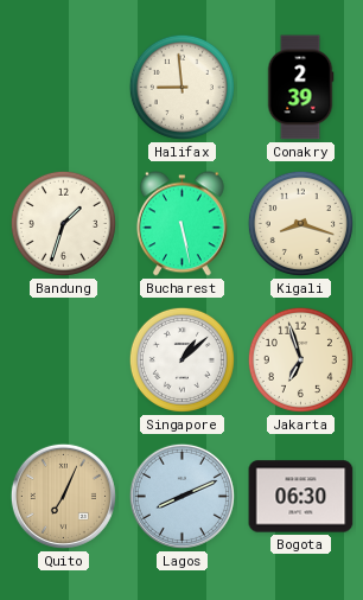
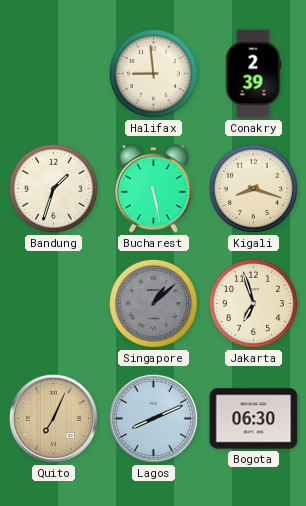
Singapore dial: white -> grey (153, 303)
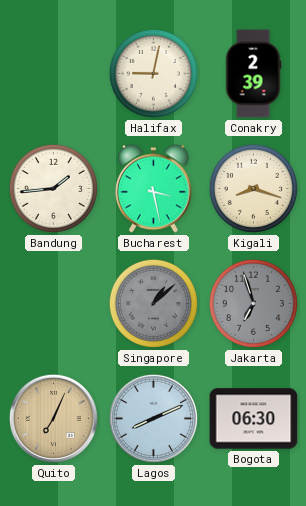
Halifax: 8:59 -> 9:02 (153, 73)
Bandung: 1:33 -> 1:44 (53, 188)
Bucharest: 5:28 -> 3:28 (153, 189)
Jakarta dial: cream -> grey (253, 303)
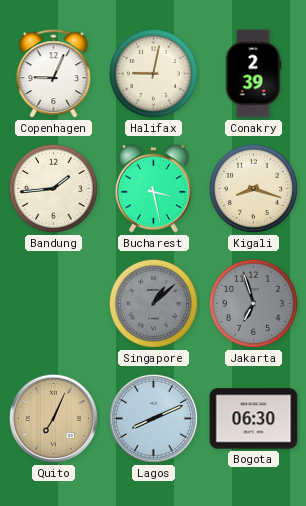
Copenhagen: none -> 9:04 (54, 74)
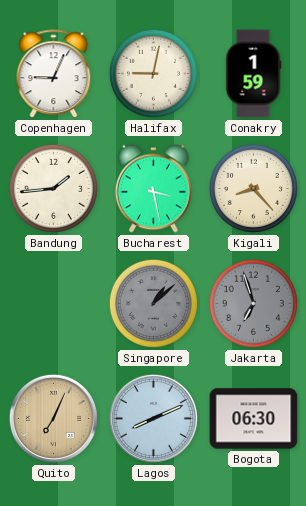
Conakry: 2:39 -> 1:59 (253, 74)
Kigali: 8:18 -> 8:23 (253, 188)
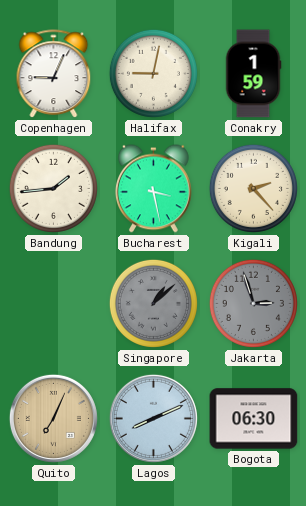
Kigali: 8:23 -> 2:23 (253, 188)
Jakarta: 6:57 -> 2:57 (253, 303)
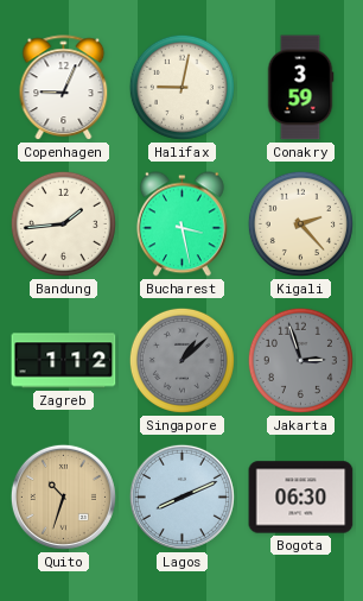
Conakry: 1:59 -> 3:59 (300, 88)
Zagreb: none -> 1:12 (64, 361)
Quito: 7:04 -> 10:33 (63, 496)
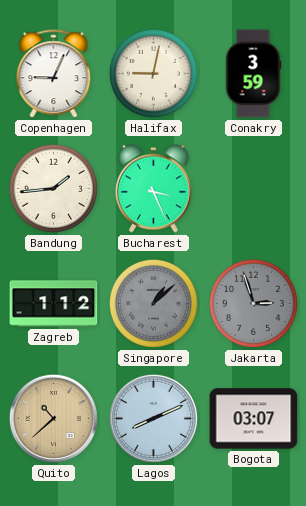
Bucharest: 3:28 -> 3:26 (153, 189)
Kigali: 2:23 -> none (300, 223)
Quito: 10:33 -> 10:38 (53, 418)
Bogota: 06:30 -> 03:07 (254, 419)
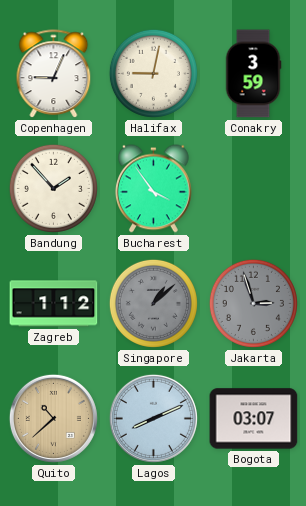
Bandung: 1:44 -> 1:53 (53, 188)
Bucharest: 3:26 -> 3:54 (153, 189)
